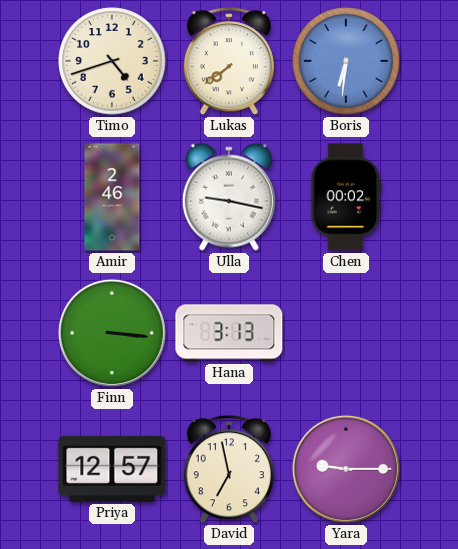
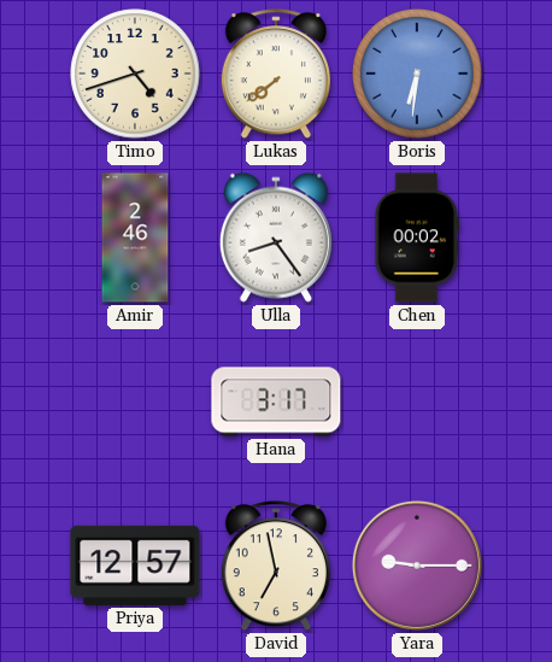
Ulla: 9:17 -> 8:24 (276, 238)
Finn: 3:16 -> none (112, 333)
Hana: 3:13 -> 3:17 (276, 402)
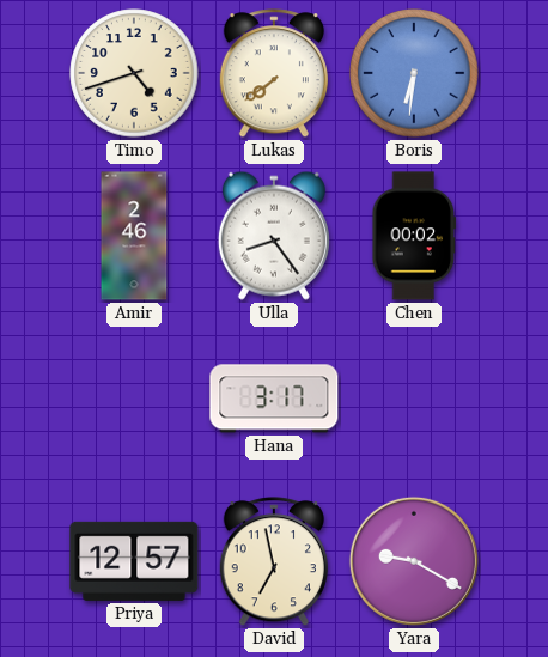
Yara: 9:15 -> 9:20 (414, 561)
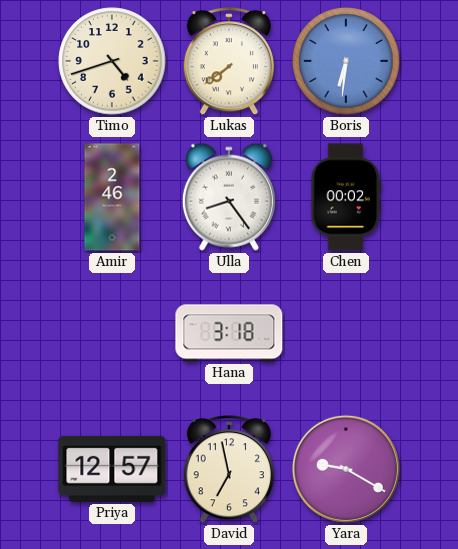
Hana: 3:17 -> 3:18 (229, 333)
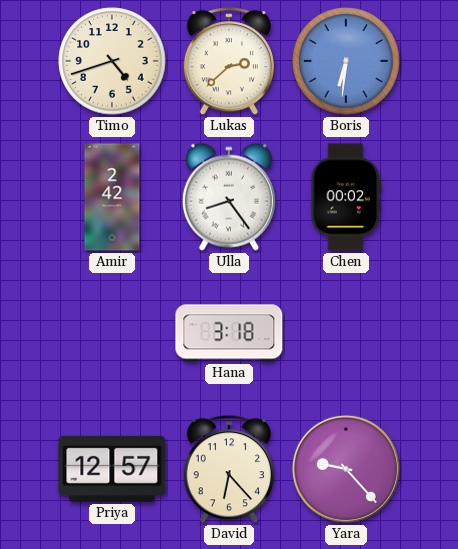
Lukas: 7:39 -> 2:38 (229, 62)
Amir: 2:46 -> 2:42 (112, 197)
David: 6:58 -> 6:23 (229, 470)
Yara: 9:20 -> 9:23 (346, 469)
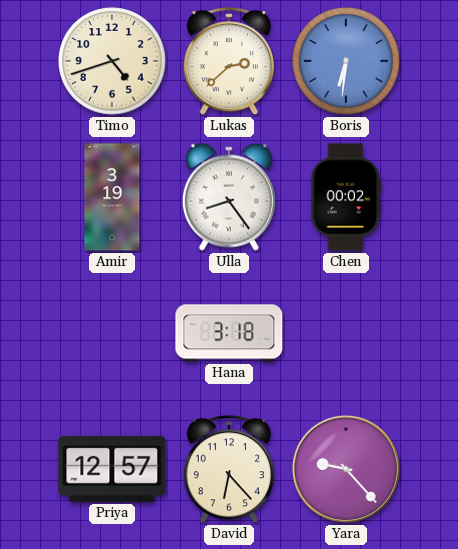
Amir: 2:42 -> 3:19 (112, 197)
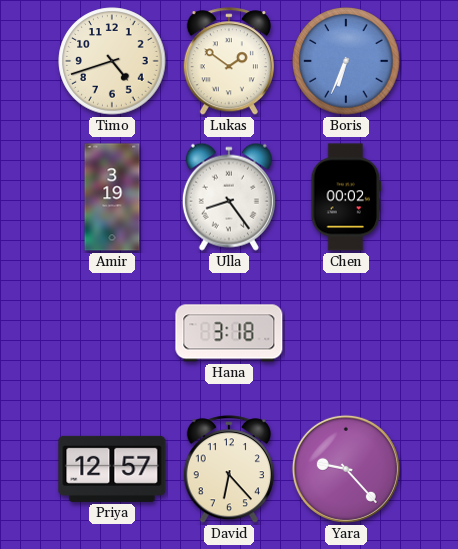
Lukas: 2:38 -> 1:51 (229, 62)
Boris: 6:31 -> 6:34 (346, 61)
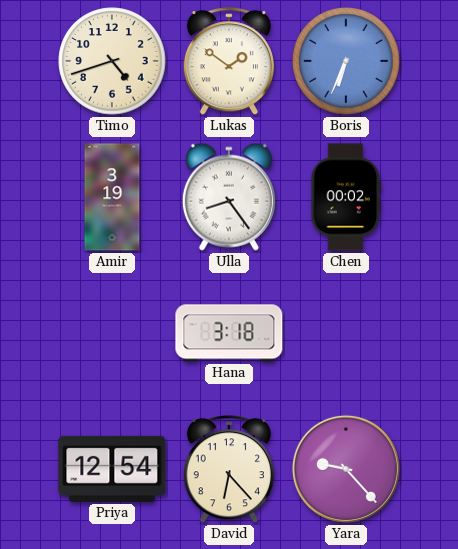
Priya: 12:57 -> 12:54 (112, 469)
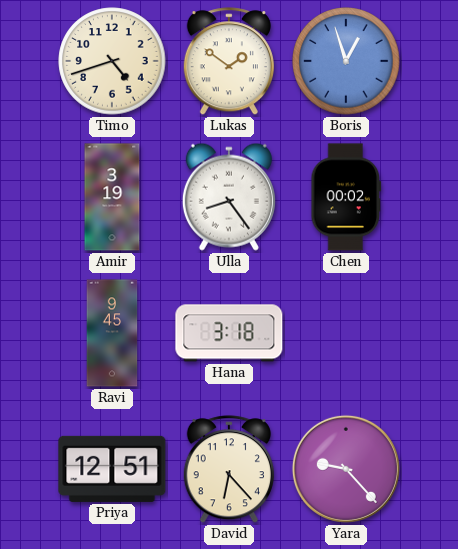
Boris: 6:34 -> 12:57 (346, 61)
Ravi: none -> 9:45 (112, 333)
Priya: 12:54 -> 12:51 (112, 469)
